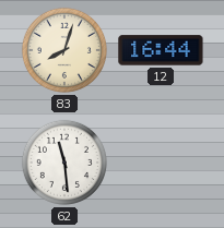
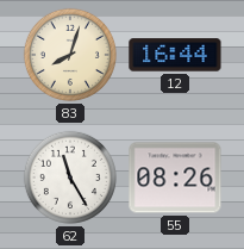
62: 11:29 -> 11:25 (70, 178)
55: none -> 08:26 (175, 178)
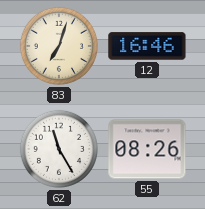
83: 8:03 -> 7:03 (59, 46)
12: 16:44 -> 16:46 (147, 46)
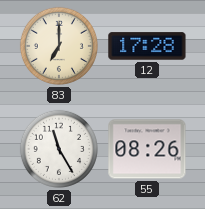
83: 7:03 -> 7:00 (59, 46)
12: 16:46 -> 17:28 (147, 46)
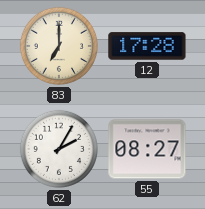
62: 11:25 -> 2:05 (59, 149)
55: 08:26 -> 08:27 (147, 149)
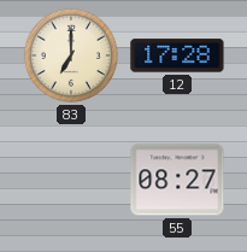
62: 2:05 -> none (59, 149)
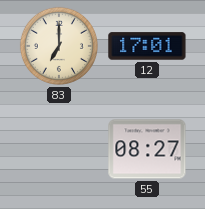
12: 17:28 -> 17:01 (147, 46)
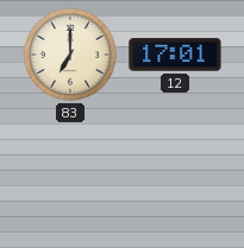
55: 08:27 -> none (147, 149)
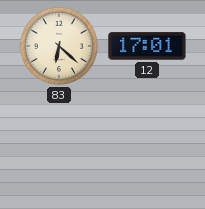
83: 7:00 -> 6:22 (59, 46)
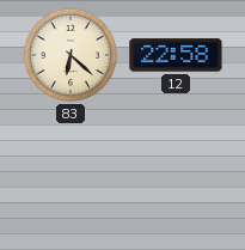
12: 17:01 -> 22:58 (176, 55)
